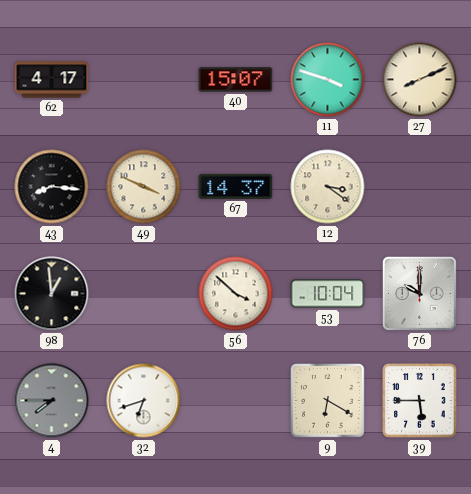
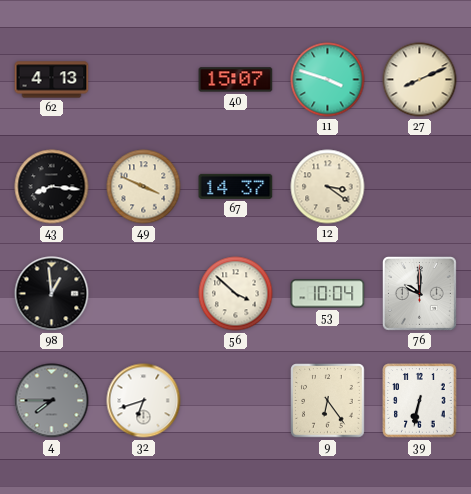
62: 4:17 -> 4:13 (52, 80)
9: 6:20 -> 6:24 (328, 401)
39: 5:45 -> 6:32 (420, 401)
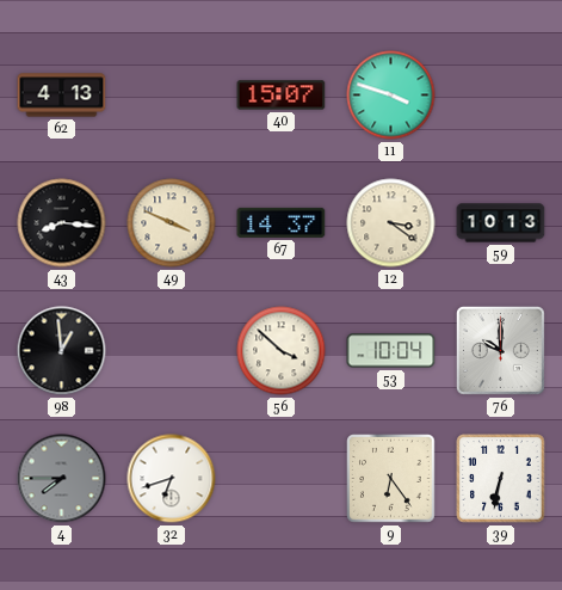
27: 8:11 -> none (420, 80)
59: none -> 10:13 (501, 223)
